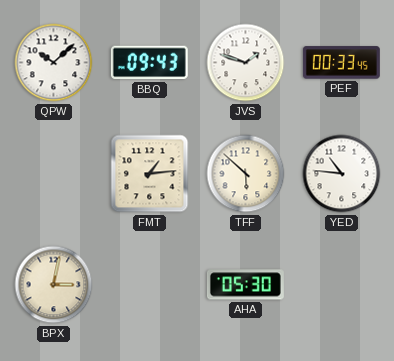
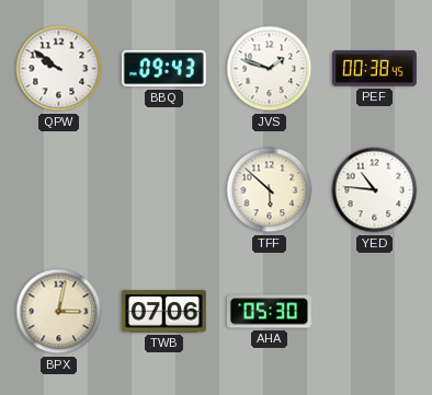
QPW: 10:08 -> 9:51 (59, 69)
PEF: 00:33 -> 00:38 (374, 69)
FMT: 1:14 -> none (150, 174)
TWB: none -> 07:06 (163, 312)
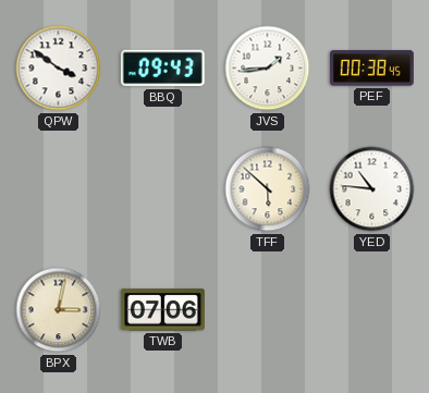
QPW: 9:51 -> 3:51 (59, 69)
JVS: 1:48 -> 1:44 (268, 69)
AHA: 05:30 -> none (269, 312)
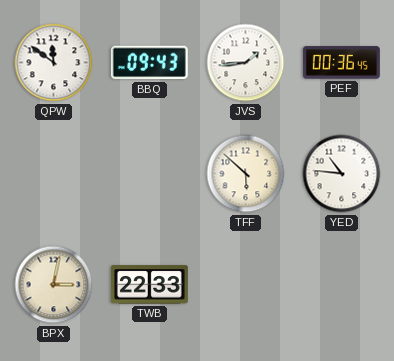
QPW: 3:51 -> 11:51 (54, 63)
PEF: 00:38 -> 00:36 (341, 63)
TWB: 07:06 -> 22:33 (149, 285)
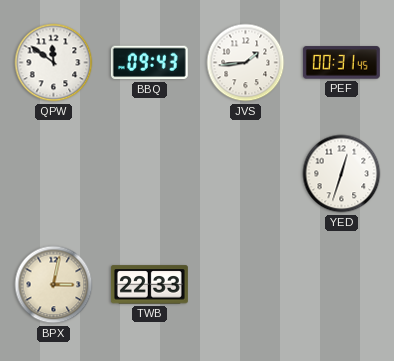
PEF: 00:36 -> 00:31 (341, 63)
TFF: 5:52 -> none (246, 174)
YED: 10:46 -> 12:33 (342, 174)
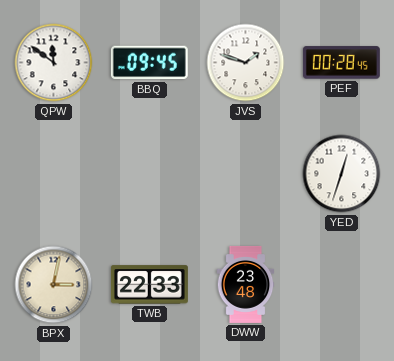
BBQ: 09:43 -> 09:45 (149, 63)
JVS: 1:44 -> 1:48 (246, 63)
PEF: 00:31 -> 00:28 (341, 63)
DWW: none -> 23:48 (246, 284)
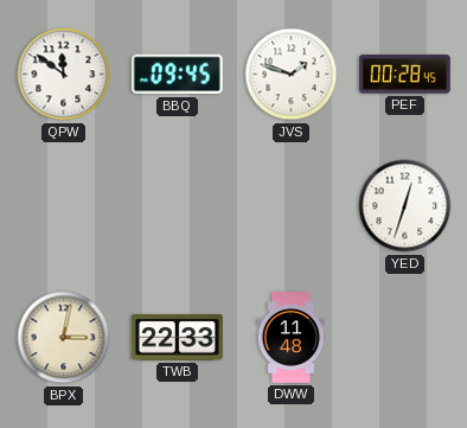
DWW: 23:48 -> 11:48 (292, 337)
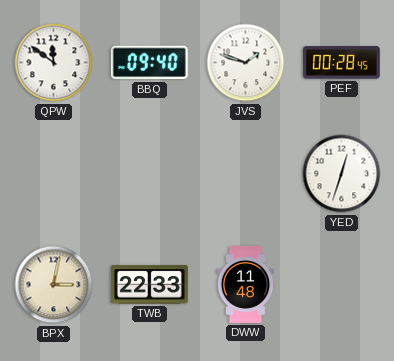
BBQ: 09:45 -> 09:40 (149, 63)
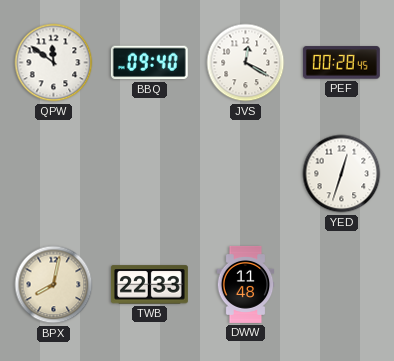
JVS: 1:48 -> 12:20 (246, 63)
BPX: 3:02 -> 8:02 (54, 285)
